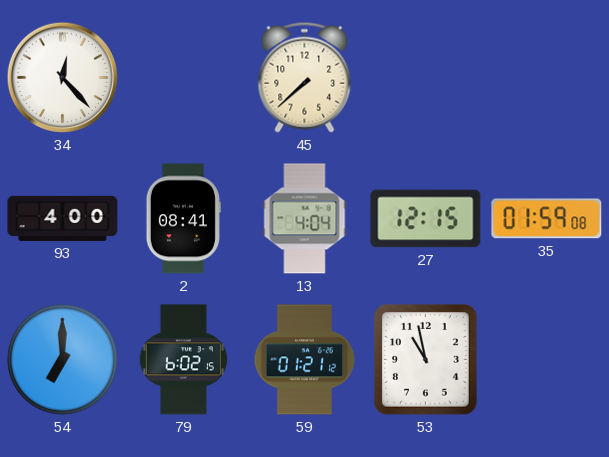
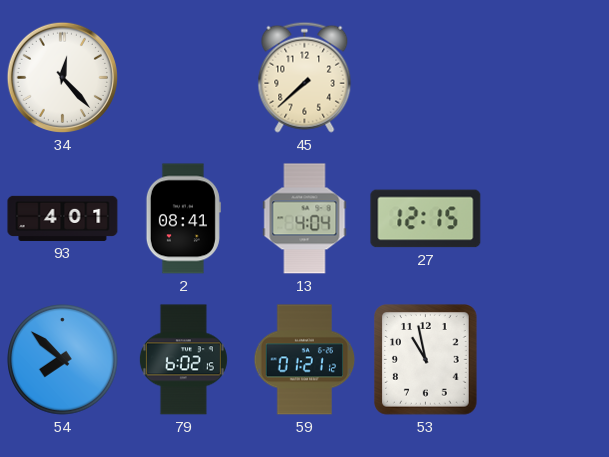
93: 4:00 -> 4:01 (63, 218)
35: 01:59 -> none (547, 219)
54: 7:00 -> 7:52 (63, 360)
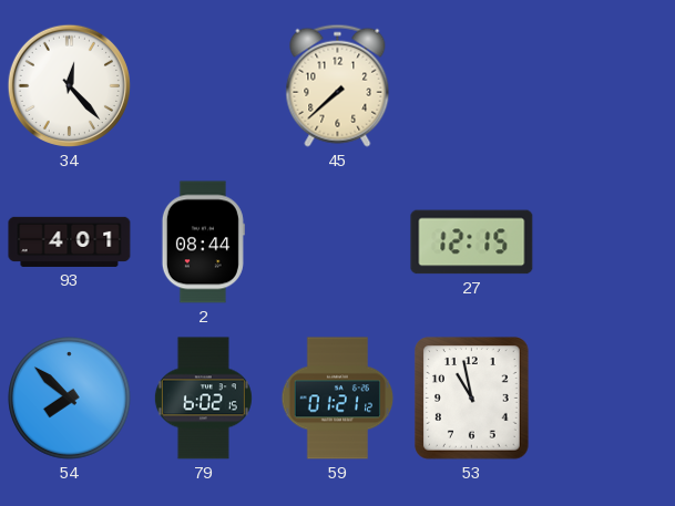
2: 08:41 -> 08:44 (203, 242)
13: 4:04 -> none (305, 219)
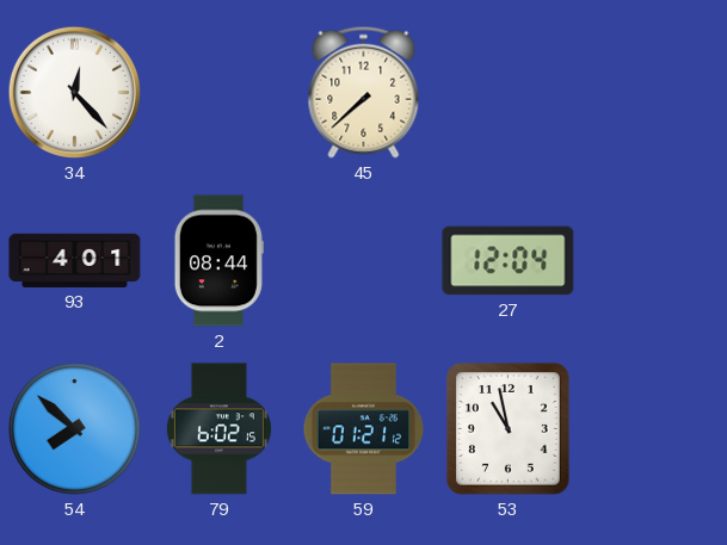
27: 12:15 -> 12:04 (509, 261)
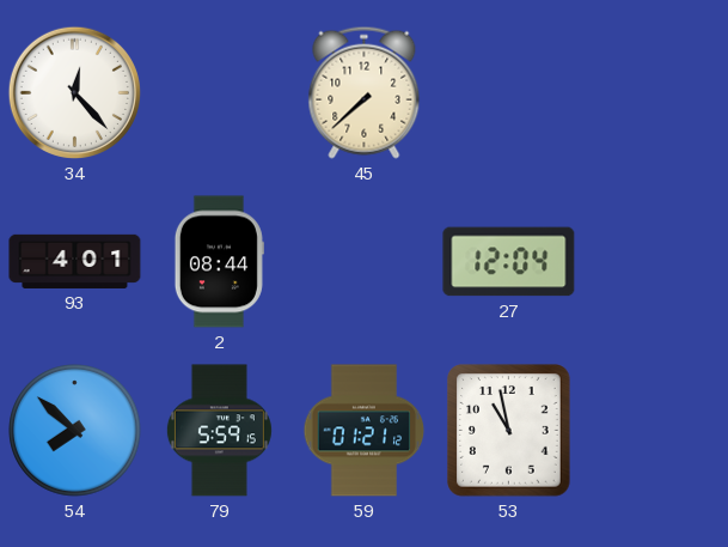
79: 6:02 -> 5:59 (219, 431)
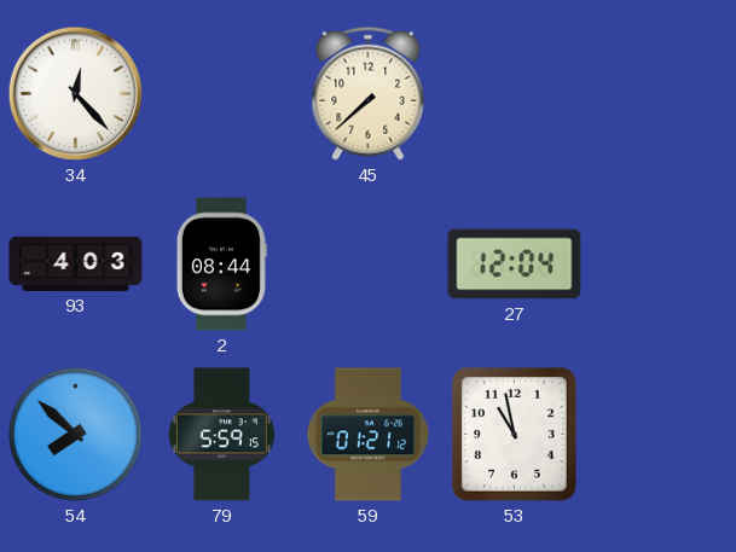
93: 4:01 -> 4:03 (76, 263)
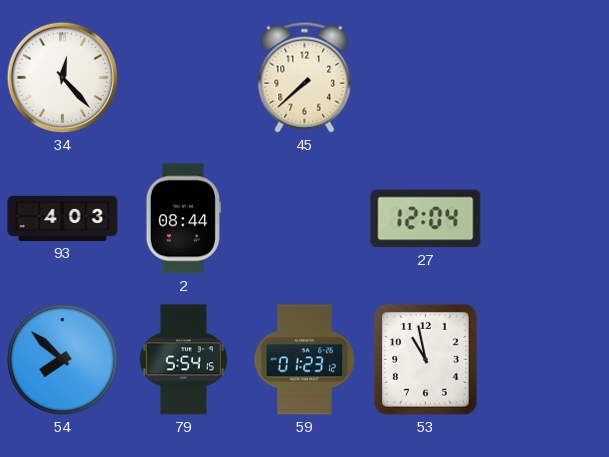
79: 5:59 -> 5:54 (183, 360)
59: 01:21 -> 01:23 (305, 360)
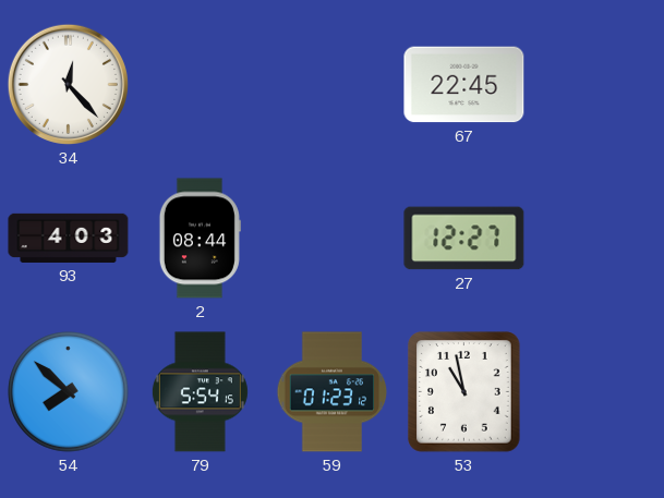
45: 7:38 -> none (305, 77)
67: none -> 22:45 (464, 85)
27: 12:04 -> 12:27 (464, 239)
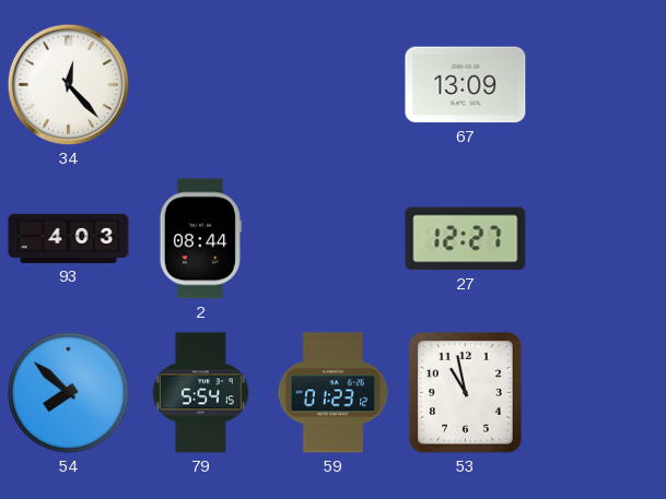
67: 22:45 -> 13:09 (466, 85)
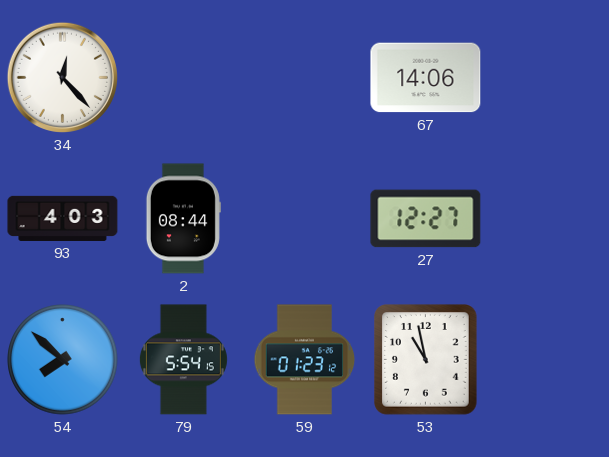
67: 13:09 -> 14:06 (426, 78)
